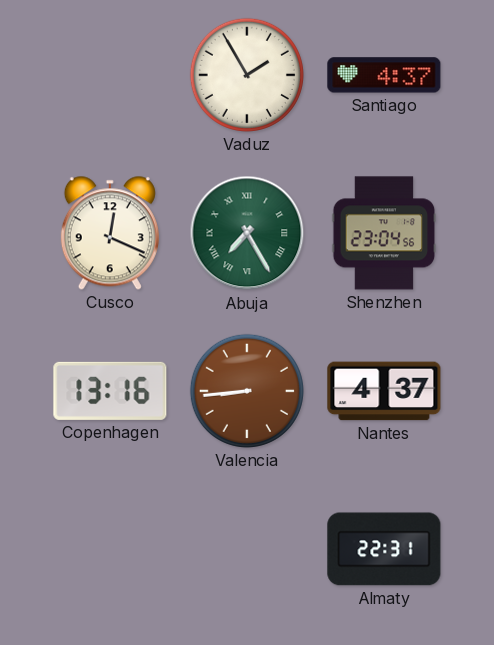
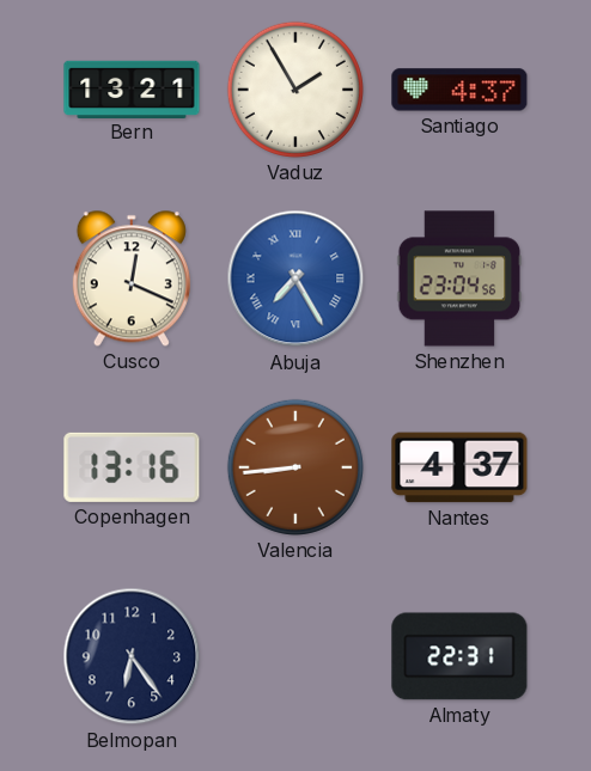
Bern: none -> 13:21 (132, 88)
Abuja dial: green -> blue (295, 279)
Belmopan: none -> 6:24 (132, 656)
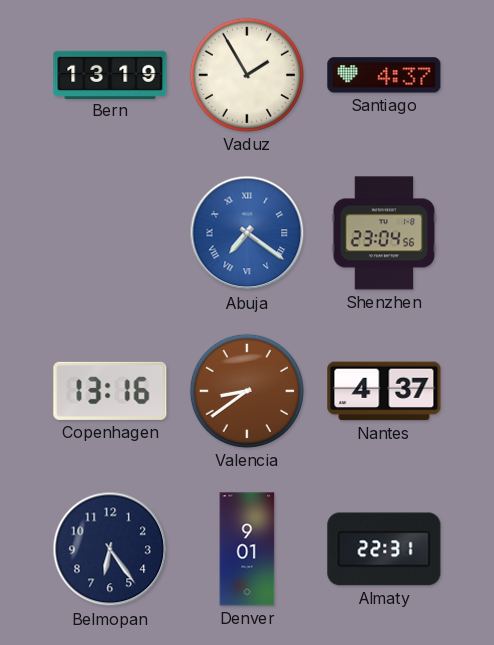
Bern: 13:21 -> 13:19 (110, 74)
Cusco: 12:19 -> none (132, 279)
Abuja: 7:25 -> 7:21 (247, 233)
Valencia: 8:44 -> 8:39 (247, 391)
Denver: none -> 9:01 (247, 549)
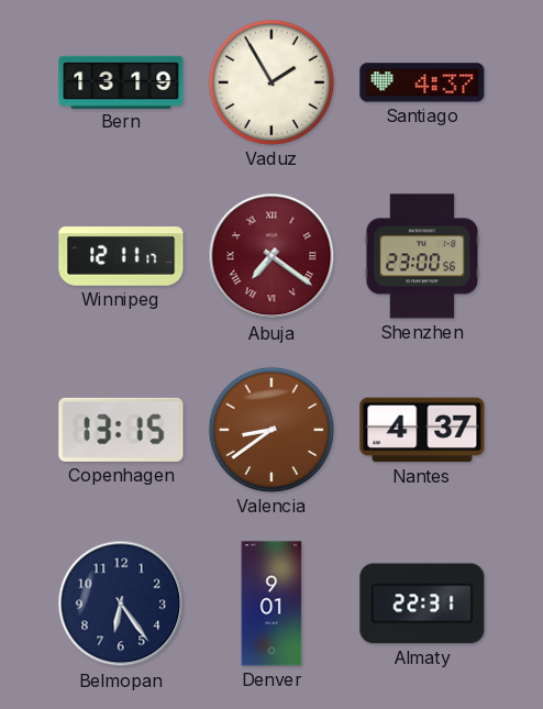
Winnipeg: none -> 12:11 (121, 256)
Abuja dial: blue -> burgundy (271, 256)
Shenzhen: 23:04 -> 23:00 (422, 256)
Copenhagen: 13:16 -> 13:15 (121, 430)
